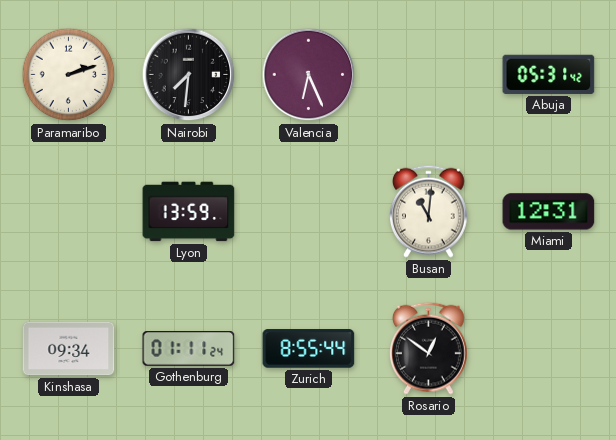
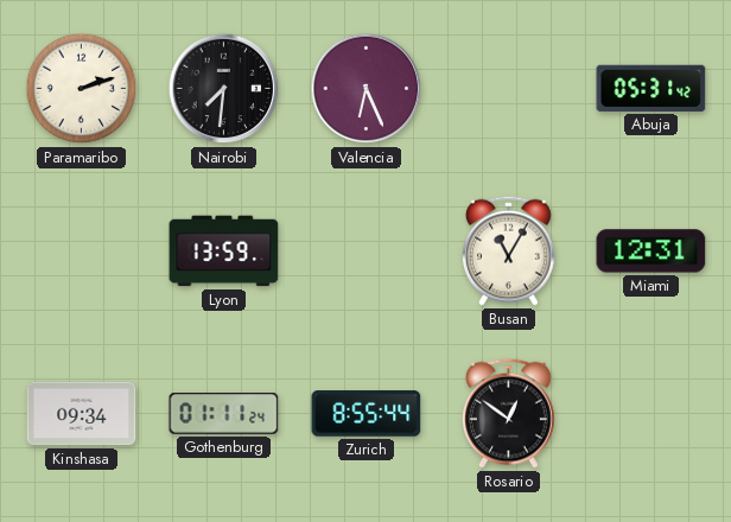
Busan: 11:01 -> 11:05 (509, 250)
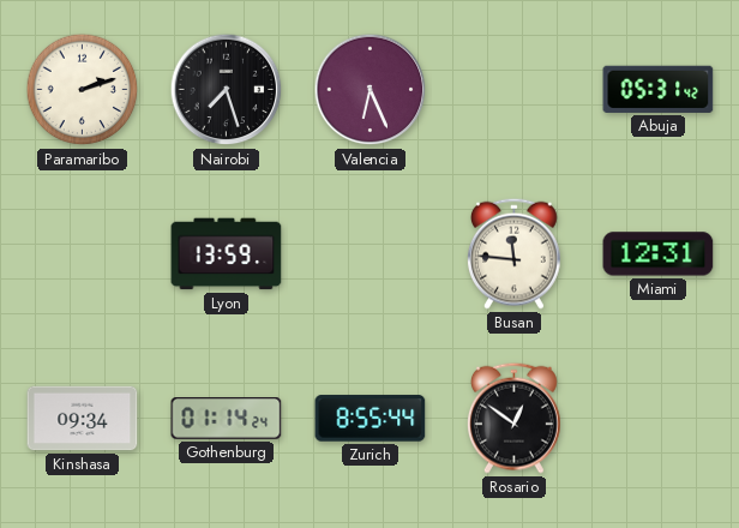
Nairobi: 7:31 -> 7:27 (227, 90)
Busan: 11:05 -> 11:46 (515, 253)
Gothenburg: 01:11 -> 01:14 (227, 419)
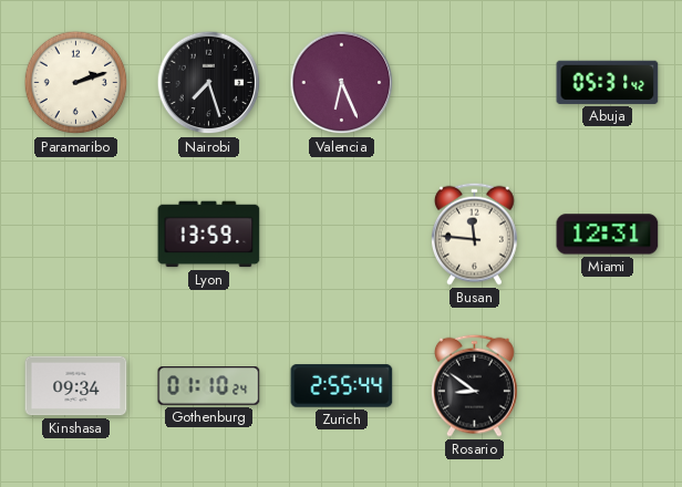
Gothenburg: 01:14 -> 01:10 (209, 386)
Zurich: 8:55 -> 2:55 (342, 386)
Rosario: 12:51 -> 8:51 (475, 385)
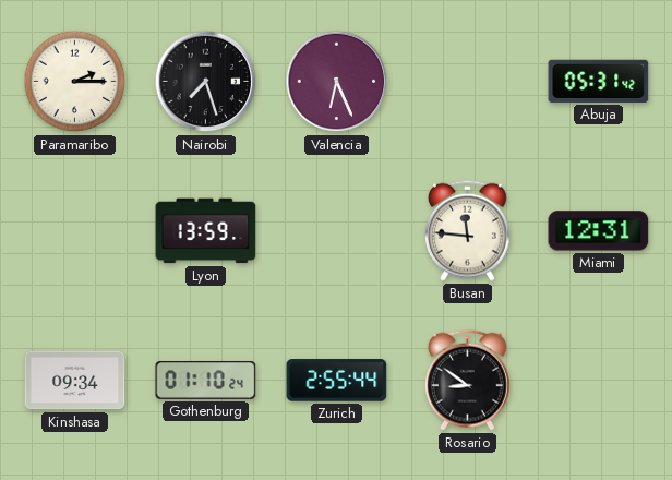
Paramaribo: 2:12 -> 2:15 (75, 82)
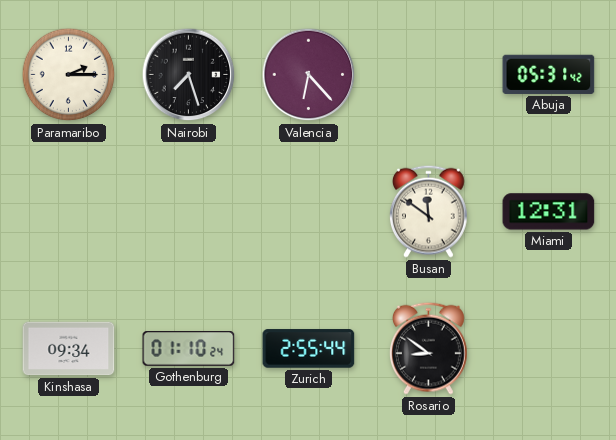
Valencia: 6:26 -> 6:23 (309, 75)
Lyon: 13:59 -> none (206, 231)
Busan: 11:46 -> 11:51 (429, 211)
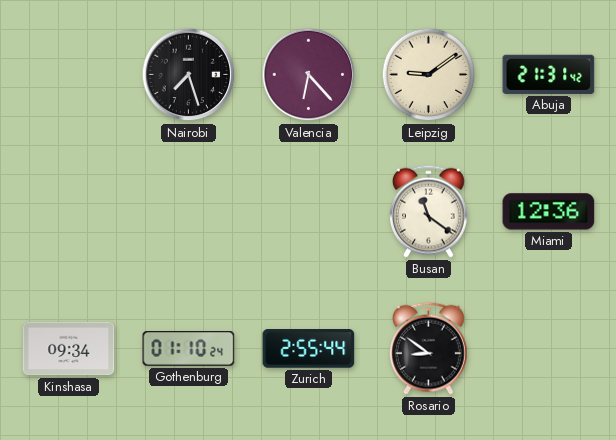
Paramaribo: 2:15 -> none (69, 75)
Leipzig: none -> 9:09 (429, 75)
Abuja: 05:31 -> 21:31 (549, 74)
Busan: 11:51 -> 11:21 (429, 211)
Miami: 12:31 -> 12:36 (549, 212)
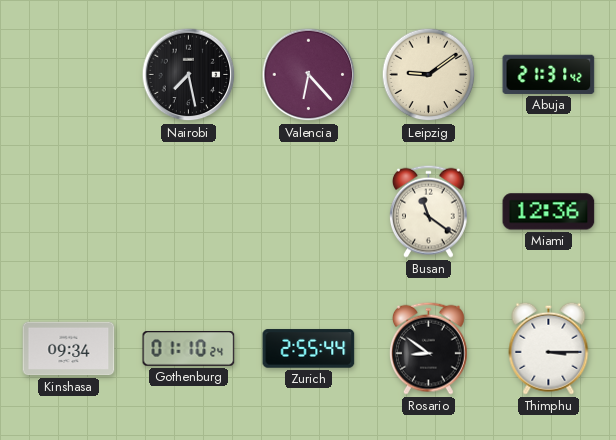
Nairobi: 7:27 -> 7:28 (189, 75)
Thimphu: none -> 3:15 (549, 348)
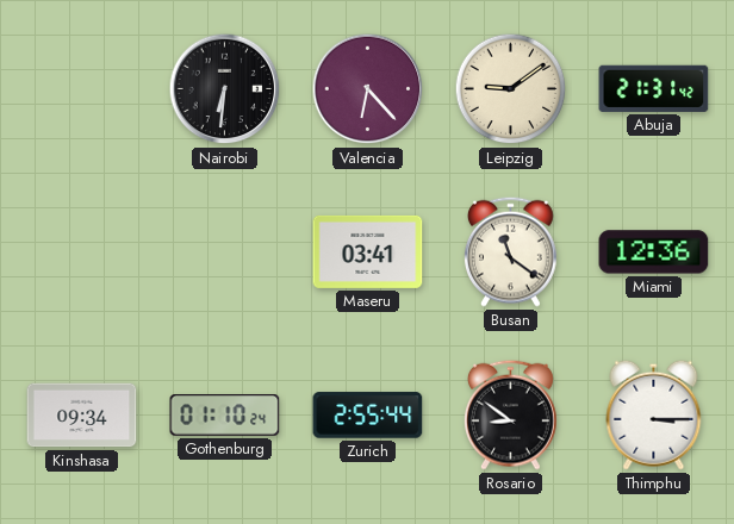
Nairobi: 7:28 -> 6:31 (225, 89)
Maseru: none -> 03:41 (368, 251)
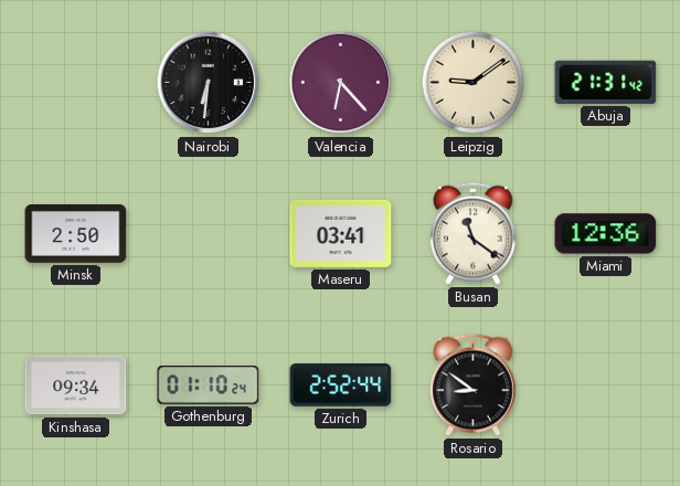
Minsk: none -> 2:50 (76, 234)
Zurich: 2:55 -> 2:52 (341, 385)
Thimphu: 3:15 -> none (654, 414)
